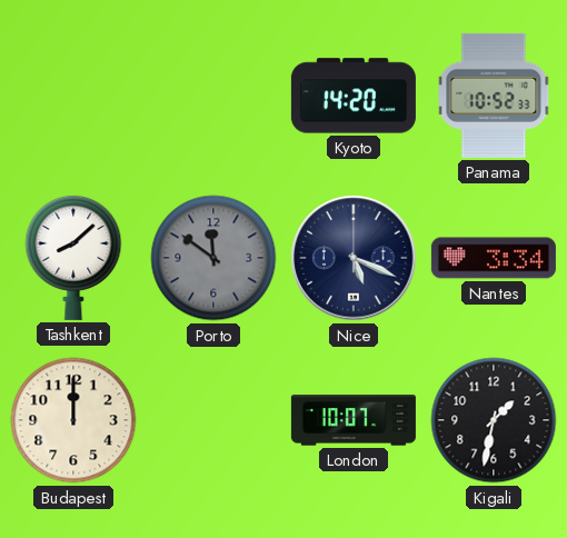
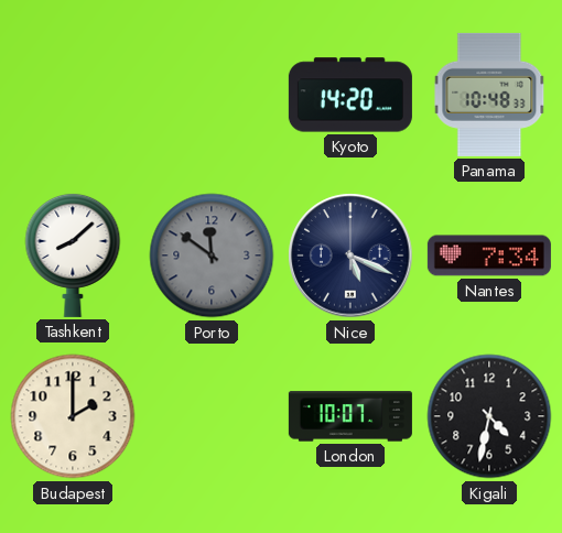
Panama: 10:52 -> 10:48 (489, 95)
Nantes: 3:34 -> 7:34 (489, 255)
Budapest: 12:00 -> 2:00 (73, 416)
Kigali: 1:32 -> 4:32 (489, 416)
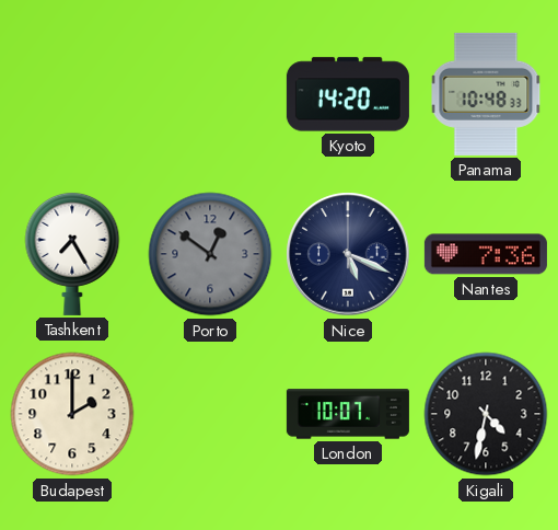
Tashkent: 8:08 -> 7:25 (72, 253)
Porto: 11:51 -> 12:51 (210, 254)
Nantes: 7:34 -> 7:36 (486, 254)
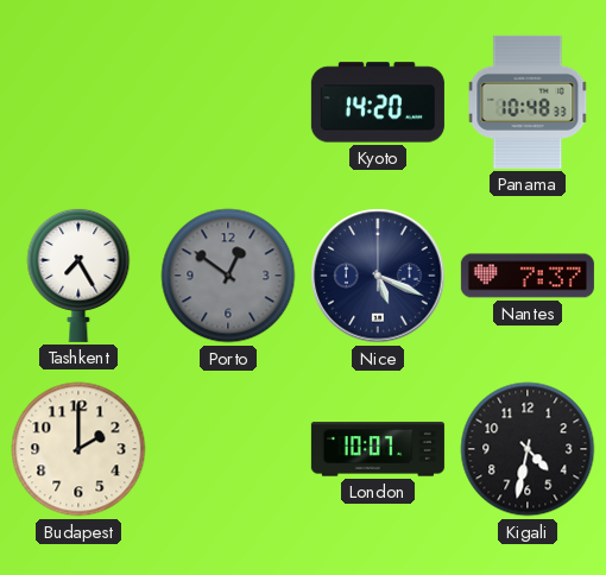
Nantes: 7:36 -> 7:37 (528, 276)
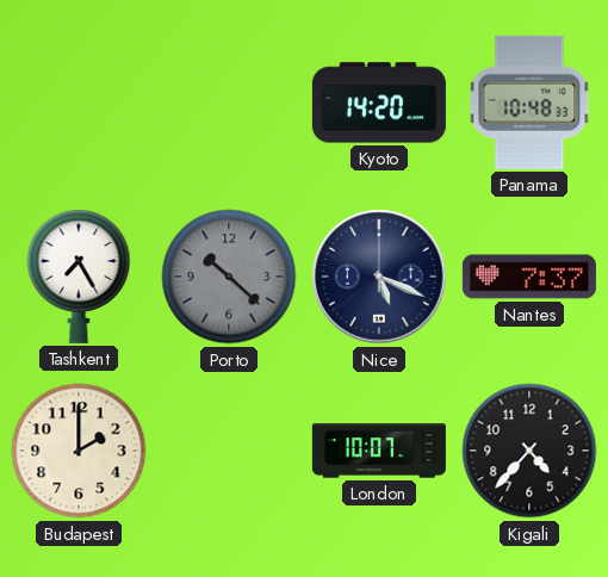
Porto: 12:51 -> 10:22 (229, 277)
Kigali: 4:32 -> 4:37 (529, 451)
